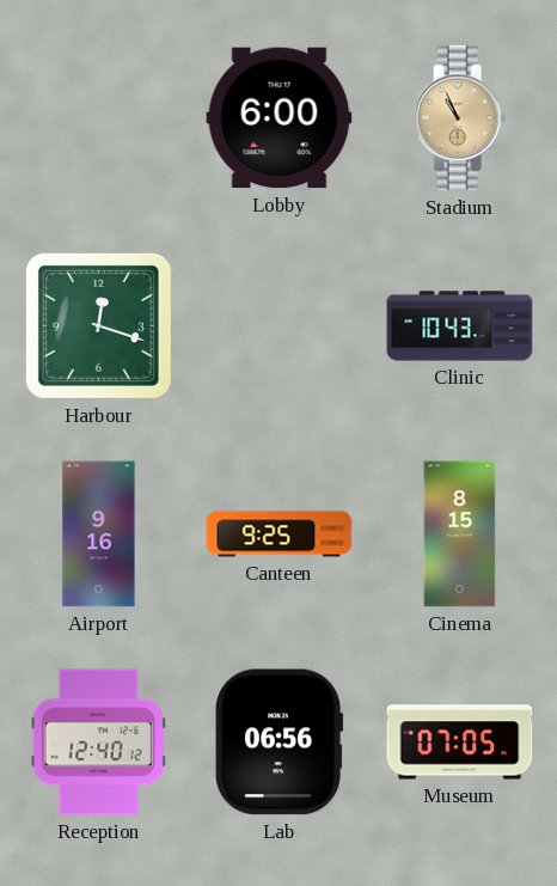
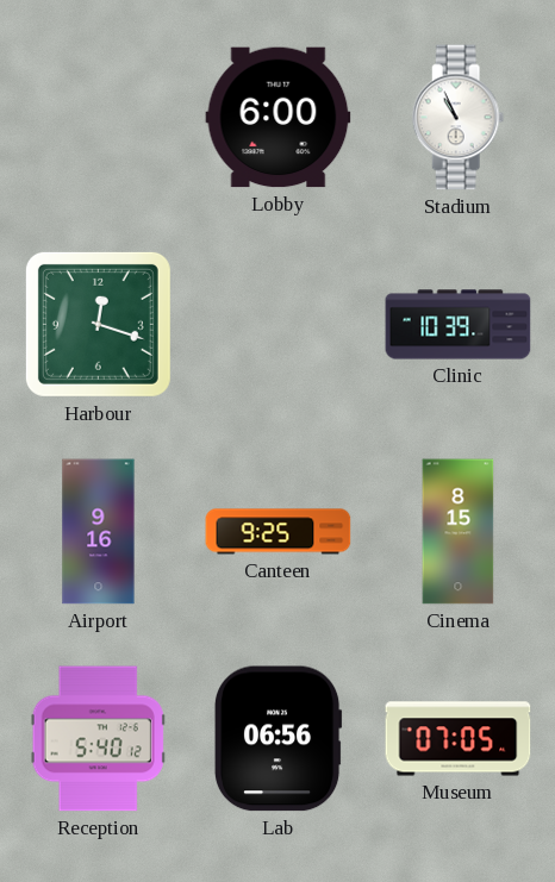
Stadium dial: champagne -> white (459, 118)
Clinic: 10:43 -> 10:39 (459, 325)
Reception: 12:40 -> 5:40 (98, 739)
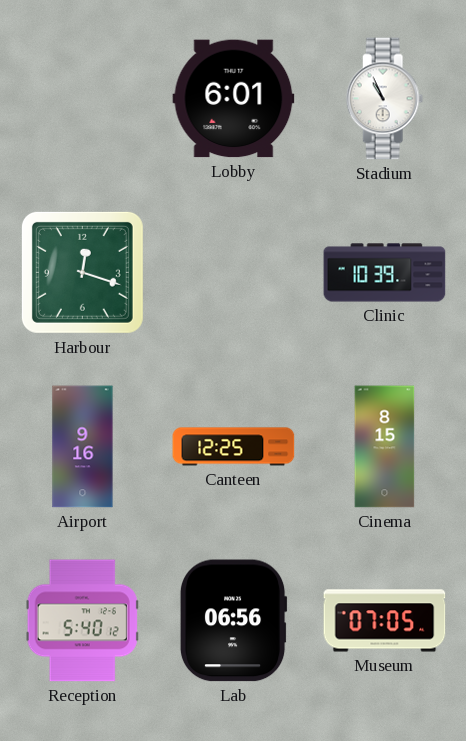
Lobby: 6:00 -> 6:01 (234, 99)
Canteen: 9:25 -> 12:25 (234, 447)
